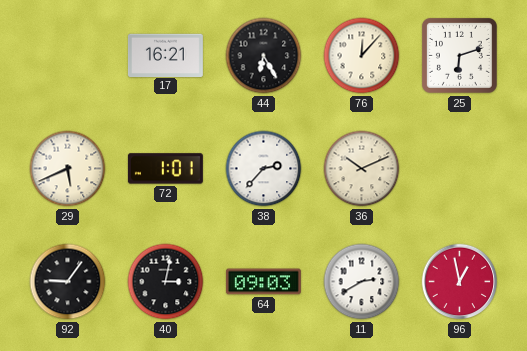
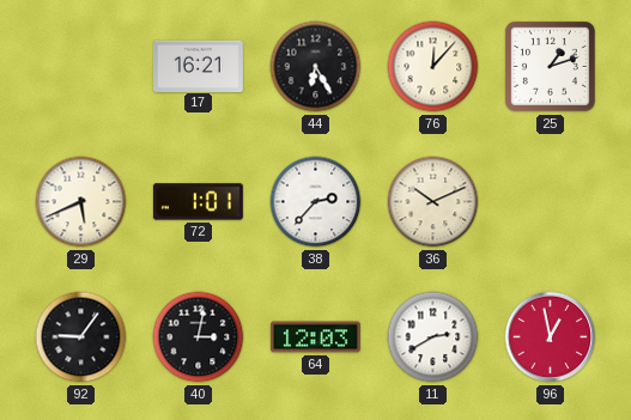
25: 6:12 -> 1:12 (550, 66)
64: 09:03 -> 12:03 (315, 337)
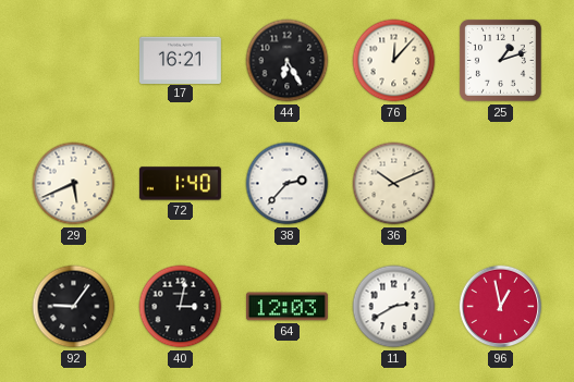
72: 1:01 -> 1:40 (180, 184)
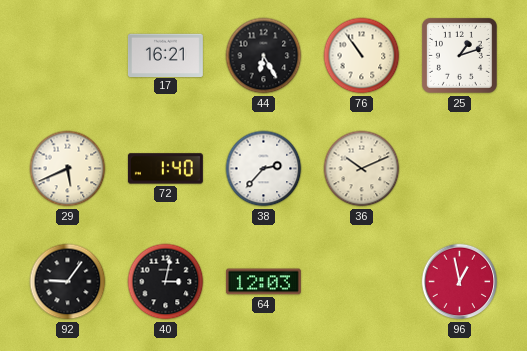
76: 12:07 -> 10:54 (362, 56)
11: 2:40 -> none (394, 307)
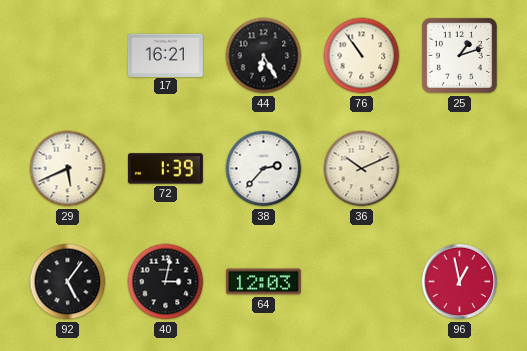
72: 1:40 -> 1:39 (165, 169)
92: 9:06 -> 5:06 (68, 282)
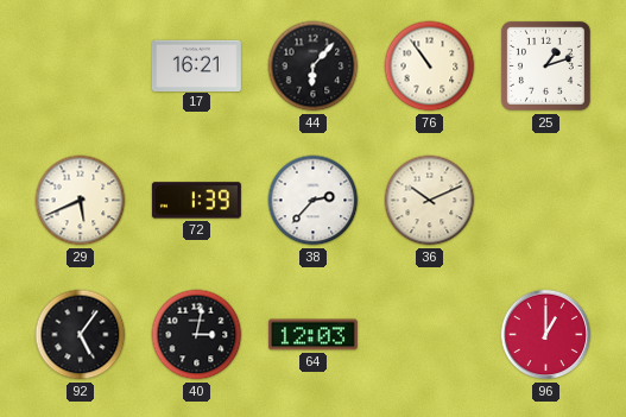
44: 6:25 -> 6:07 (314, 67)
96: 12:58 -> 1:00 (546, 335)
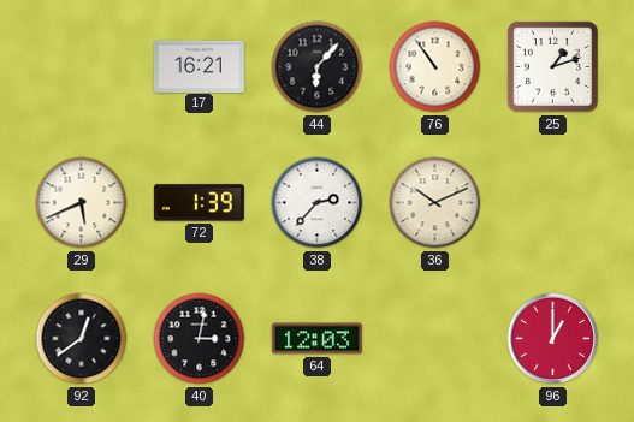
92: 5:06 -> 12:39 (82, 339)
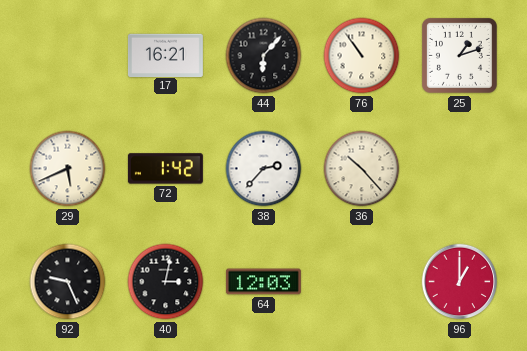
72: 1:39 -> 1:42 (165, 169)
36: 10:11 -> 10:23 (362, 169)
92: 12:39 -> 9:26 (68, 282)
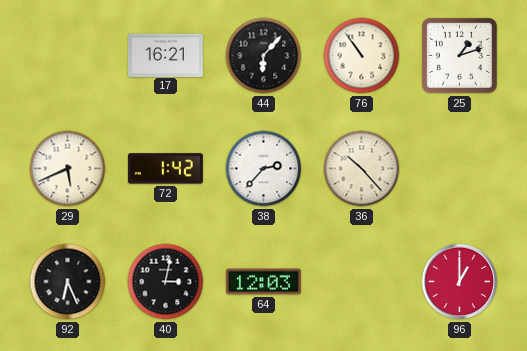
92: 9:26 -> 6:26 (68, 282)
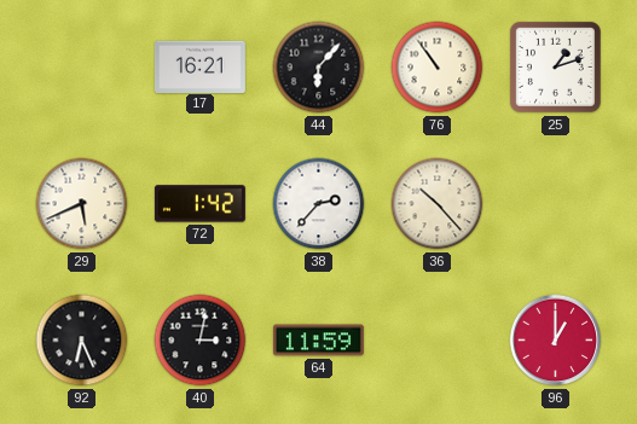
64: 12:03 -> 11:59 (318, 341)
